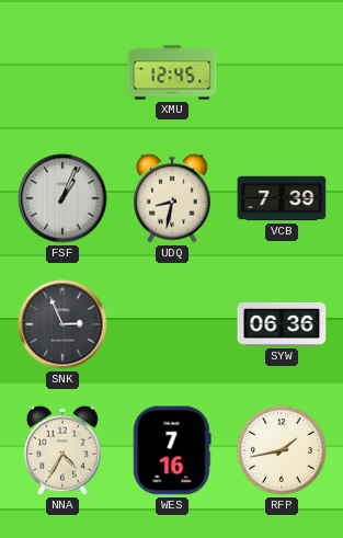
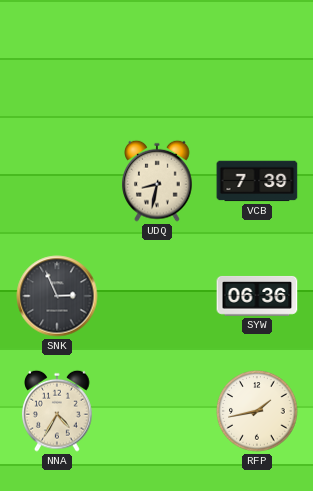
XMU: 12:45 -> none (172, 72)
FSF: 1:04 -> none (62, 198)
WES: 7:16 -> none (172, 450)
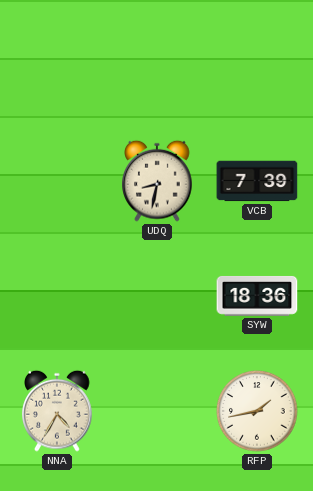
SNK: 2:56 -> none (57, 296)
SYW: 06:36 -> 18:36 (257, 296)
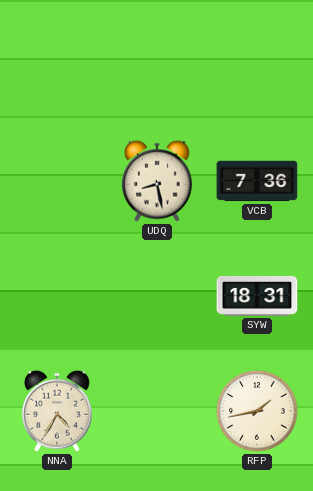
UDQ: 8:32 -> 8:28 (157, 181)
VCB: 7:39 -> 7:36 (257, 181)
SYW: 18:36 -> 18:31 (257, 296)
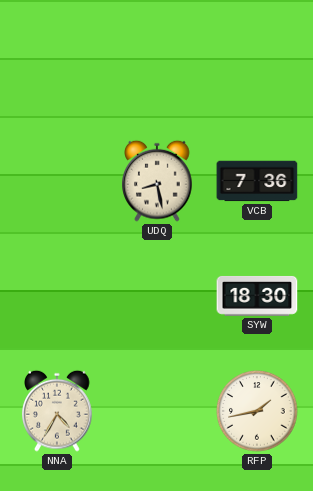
SYW: 18:31 -> 18:30 (257, 296)
